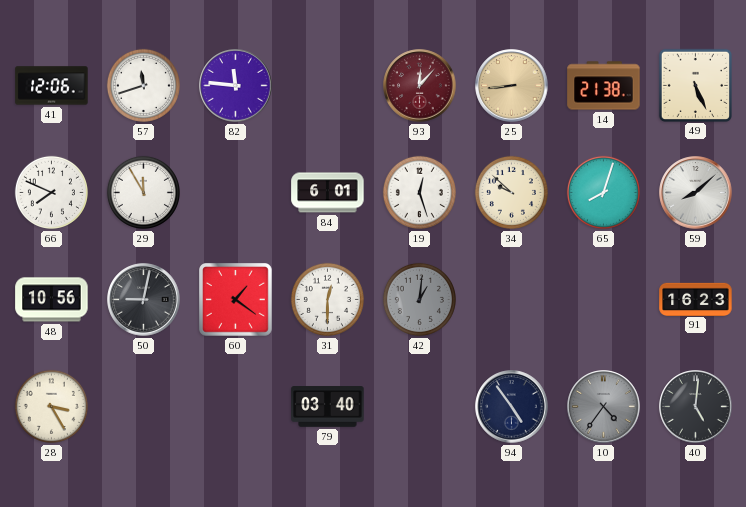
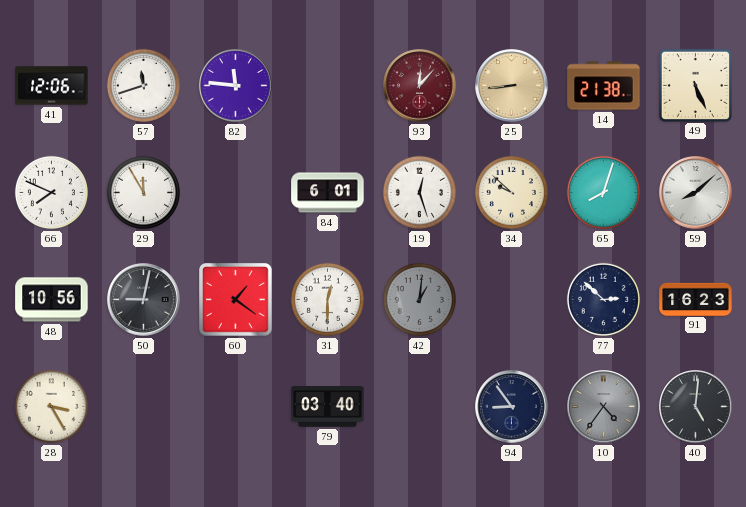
77: none -> 2:52 (603, 299)
94: 4:54 -> 8:54 (512, 407)
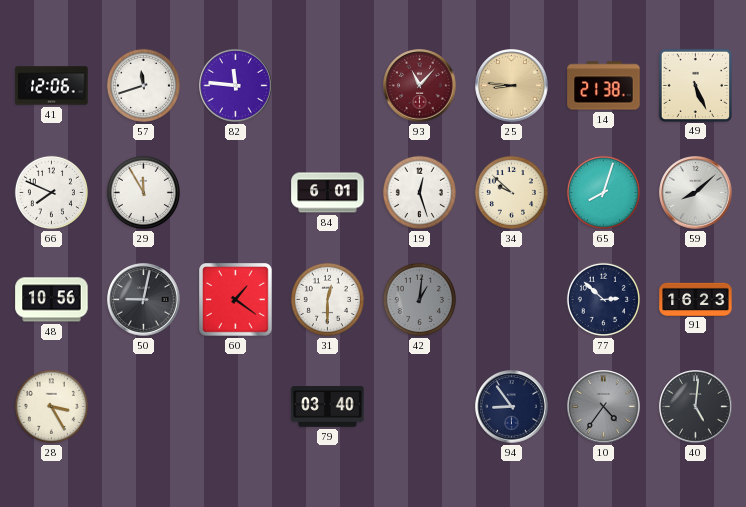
93: 12:07 -> 11:07 (420, 86)
25: 8:44 -> 8:46 (512, 86)
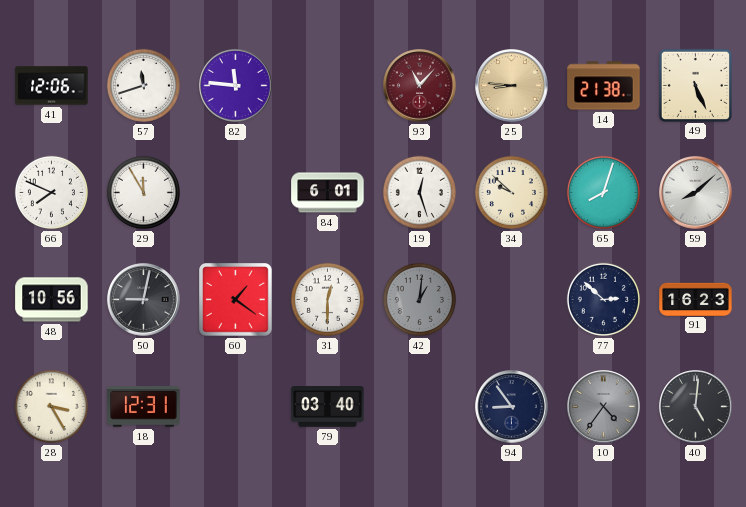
18: none -> 12:31 (144, 407)
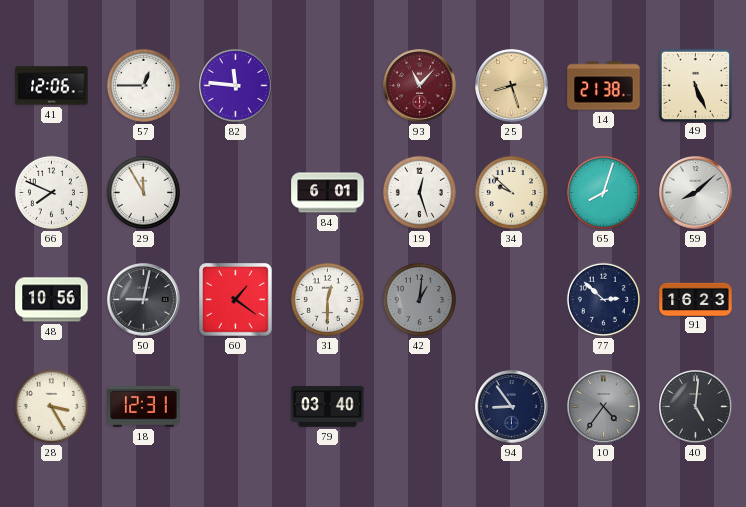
57: 11:42 -> 12:45 (143, 85)
25: 8:46 -> 8:27 (512, 86)
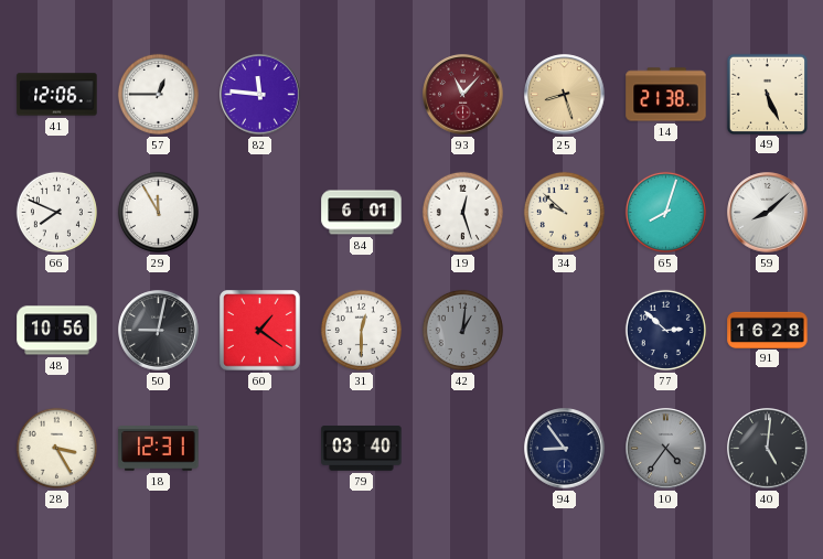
91: 16:23 -> 16:28 (768, 330)
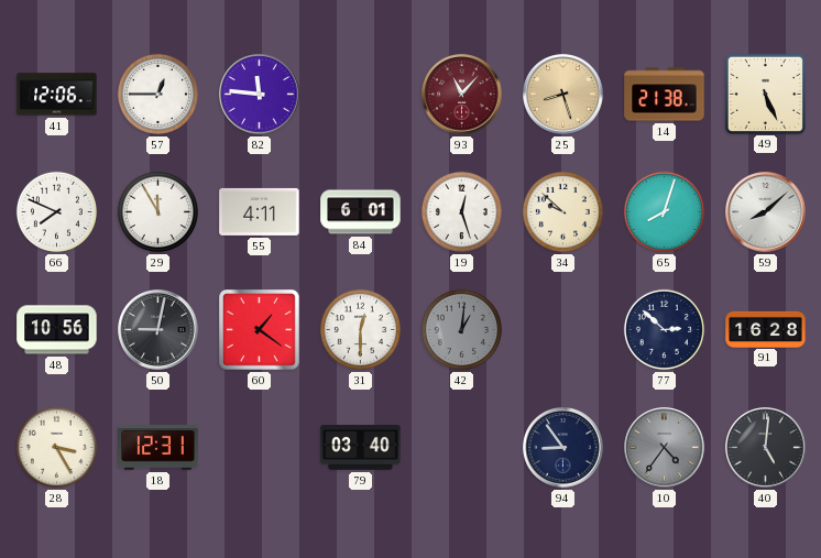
55: none -> 4:11 (260, 211)
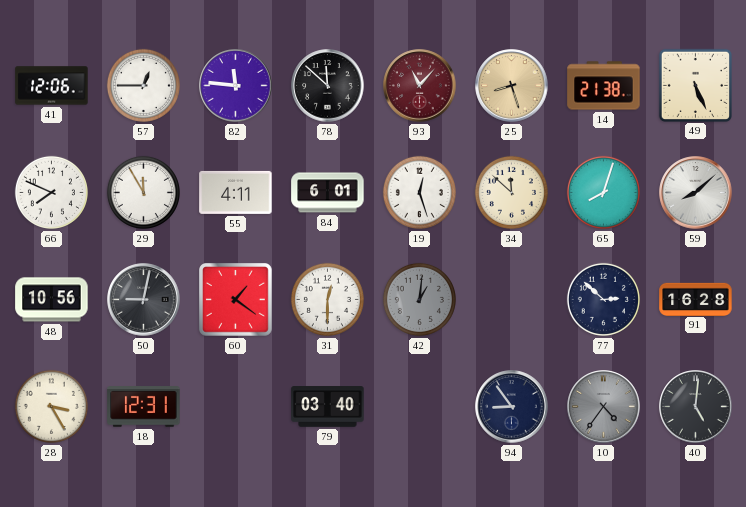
78: none -> 11:52 (328, 86)
34: 9:52 -> 11:52 (511, 192)
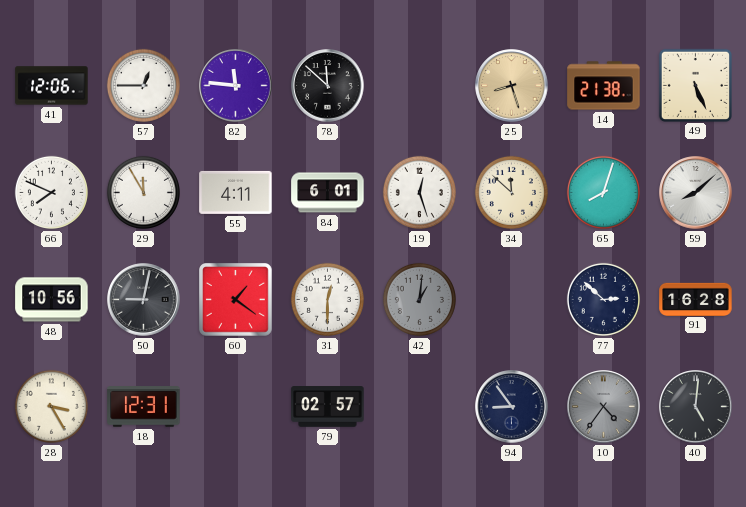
93: 11:07 -> none (420, 86)
79: 03:40 -> 02:57 (328, 407)
